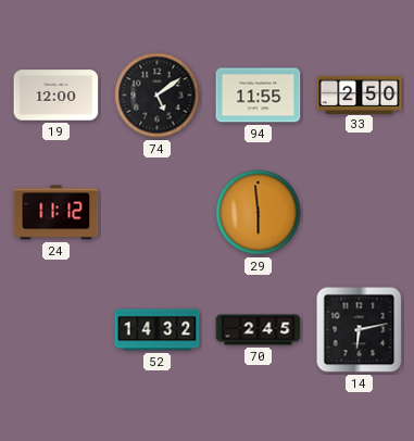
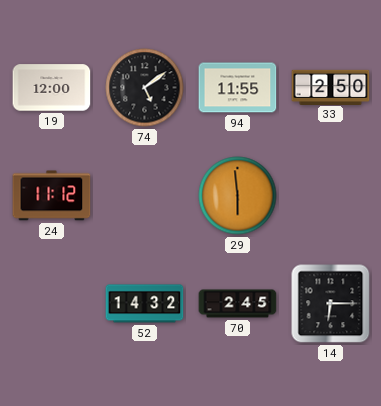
14: 6:13 -> 6:15 (331, 304)
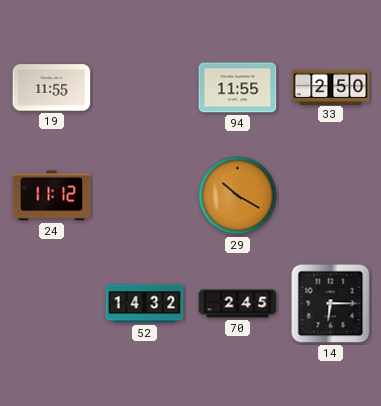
19: 12:00 -> 11:55 (52, 88)
74: 5:09 -> none (145, 88)
29: 5:59 -> 10:20 (238, 196)
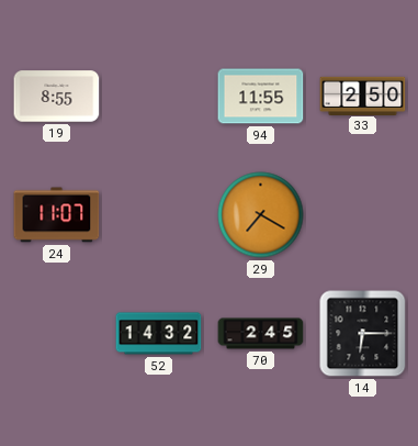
19: 11:55 -> 8:55 (57, 97)
24: 11:12 -> 11:07 (57, 215)
29: 10:20 -> 7:20 (261, 215)
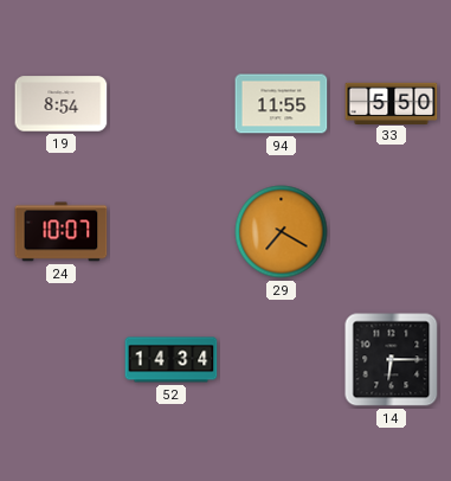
19: 8:55 -> 8:54 (62, 104)
33: 2:50 -> 5:50 (392, 103)
24: 11:07 -> 10:07 (62, 232)
52: 14:32 -> 14:34 (172, 360)
70: 2:45 -> none (261, 334)
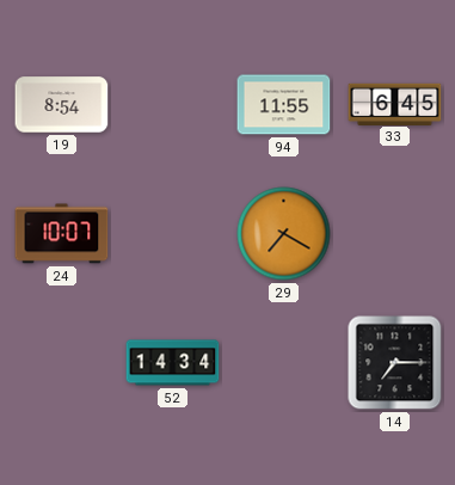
33: 5:50 -> 6:45 (395, 104)
14: 6:15 -> 7:15 (395, 363)
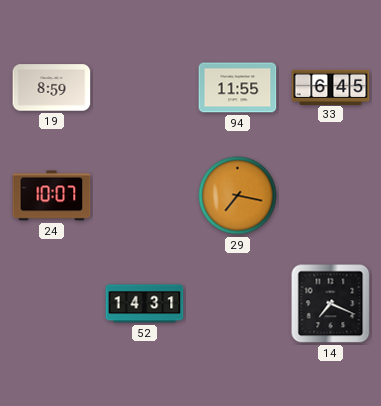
19: 8:54 -> 8:59 (52, 88)
29: 7:20 -> 7:17 (238, 196)
52: 14:34 -> 14:31 (145, 304)
14: 7:15 -> 7:19 (331, 304)
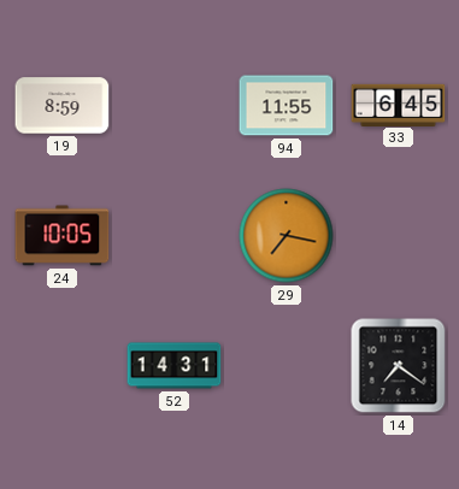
24: 10:07 -> 10:05 (63, 236)
14: 7:19 -> 7:21 (399, 366)
